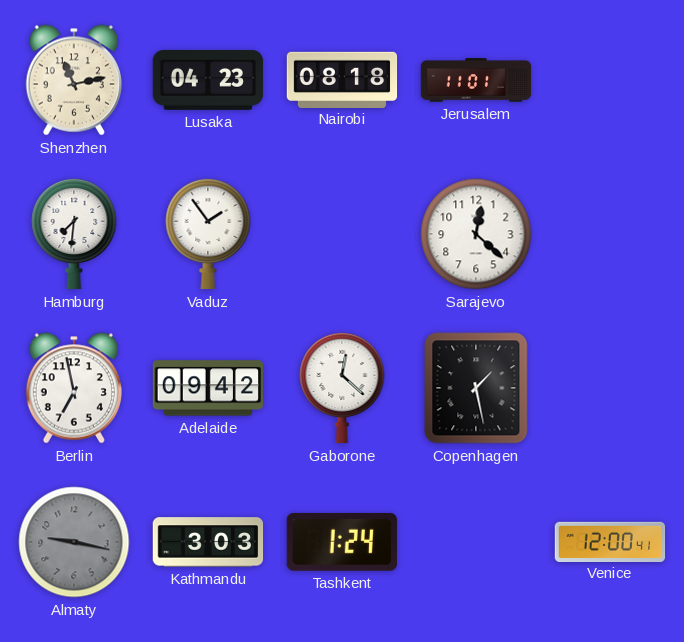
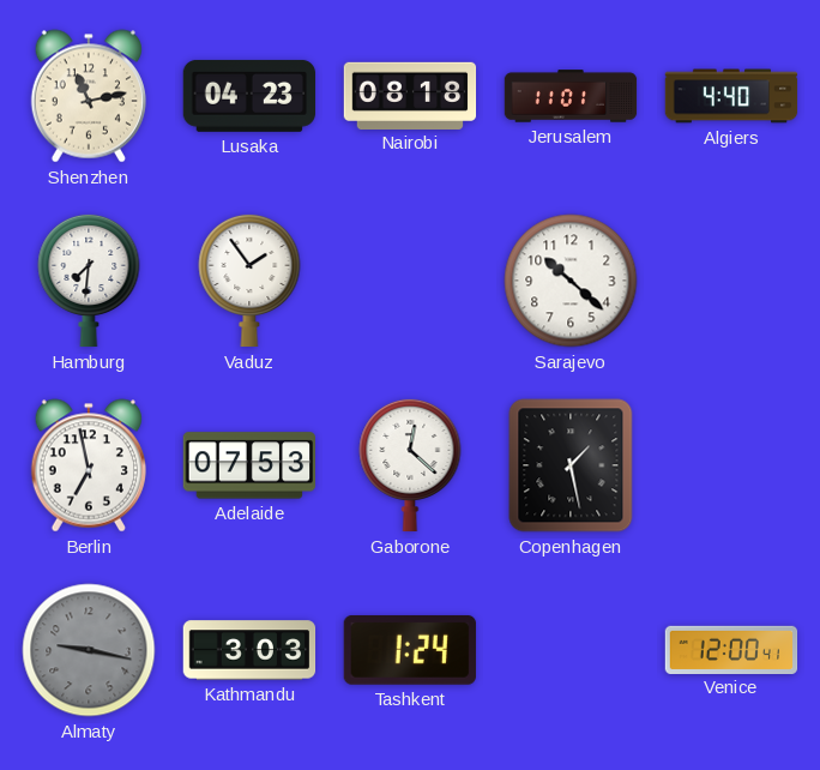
Algiers: none -> 4:40 (731, 96)
Sarajevo: 12:22 -> 10:22 (571, 281)
Adelaide: 09:42 -> 07:53 (248, 465)
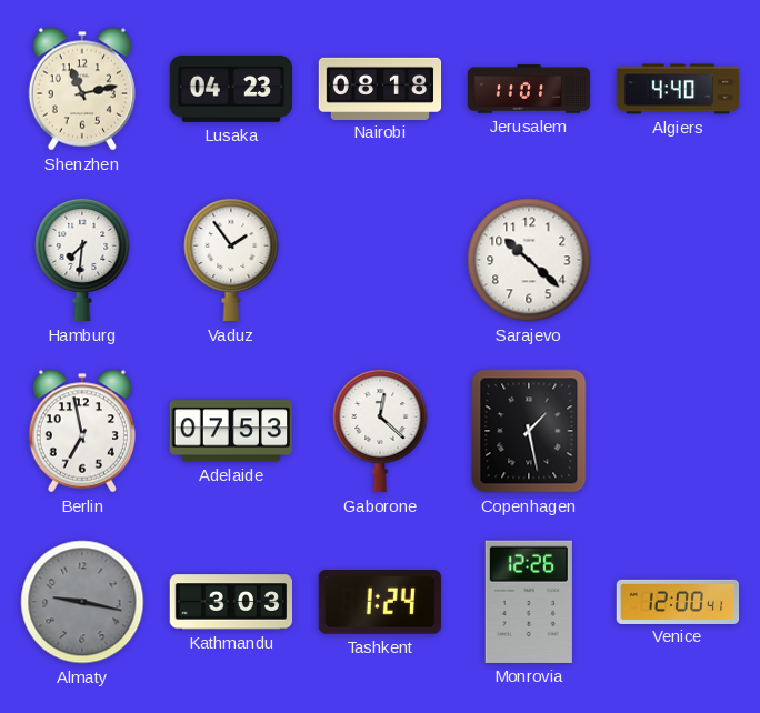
Monrovia: none -> 12:26 (529, 602)
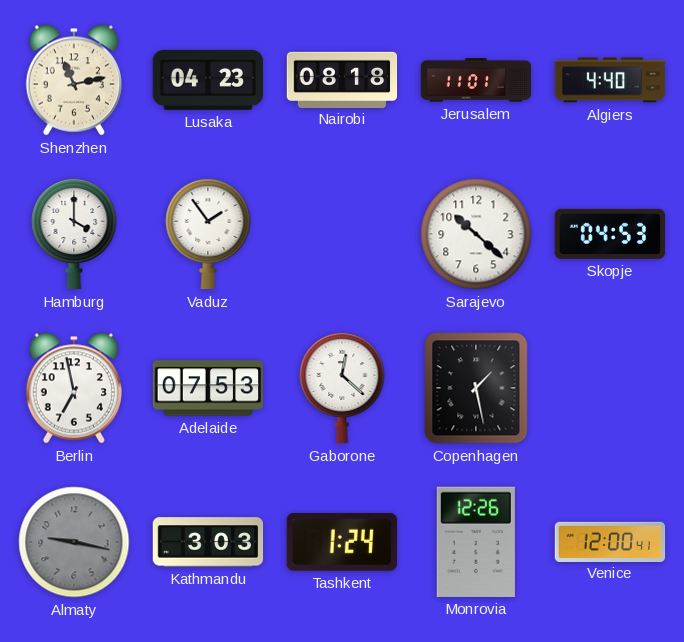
Hamburg: 7:31 -> 4:00 (74, 234)
Skopje: none -> 04:53 (609, 234)
